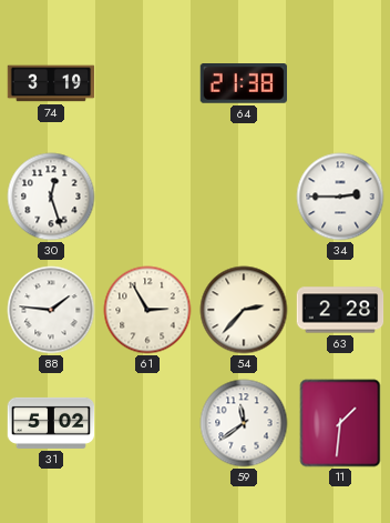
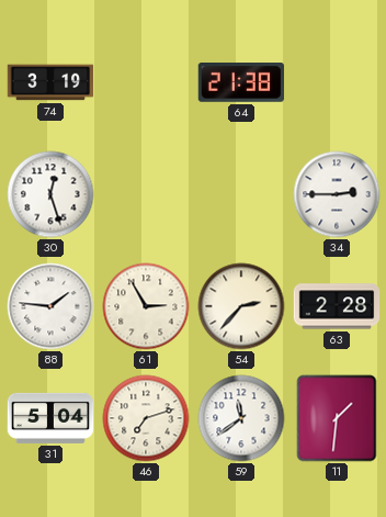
31: 5:02 -> 5:04 (50, 418)
46: none -> 7:12 (146, 418)
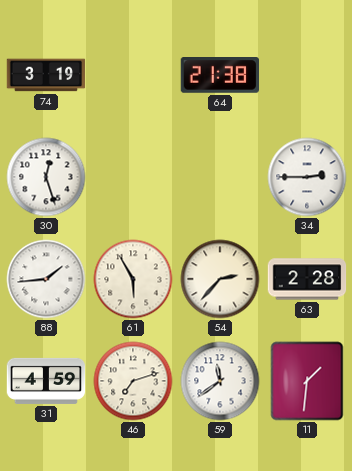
88: 1:46 -> 1:44 (46, 279)
61: 2:55 -> 5:55 (133, 279)
31: 5:04 -> 4:59 (46, 381)
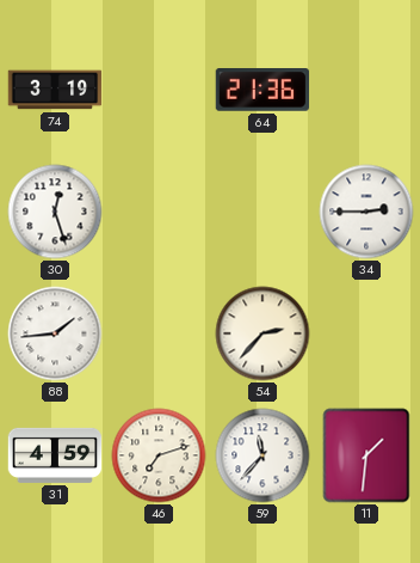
64: 21:38 -> 21:36 (261, 91)
61: 5:55 -> none (133, 279)
63: 2:28 -> none (307, 279)
59: 11:39 -> 11:37 (262, 455)
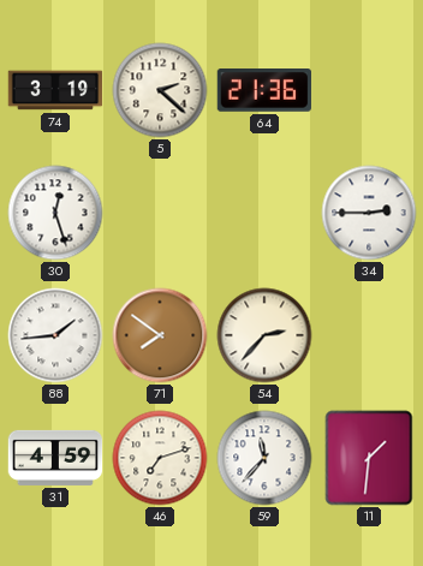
5: none -> 2:22 (160, 90)
71: none -> 7:51 (160, 335)
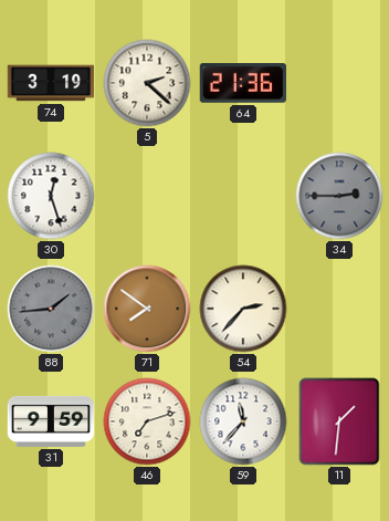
34 dial: white -> grey (339, 196)
88 dial: white -> grey (51, 309)
31: 4:59 -> 9:59 (51, 421)
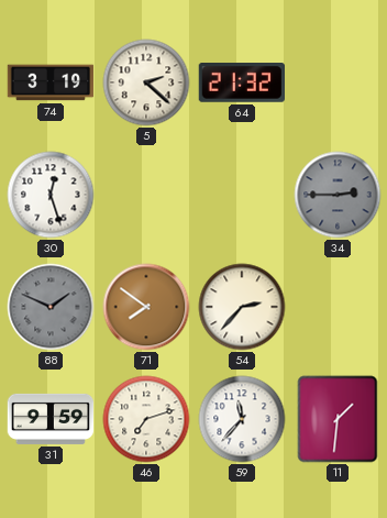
64: 21:36 -> 21:32 (241, 84)
88: 1:44 -> 1:49 (51, 307)
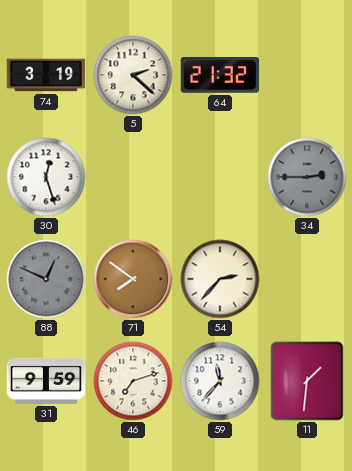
88: 1:49 -> 12:49 (46, 279)
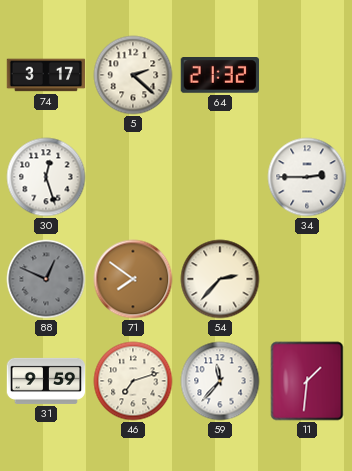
74: 3:19 -> 3:17 (46, 75)
34 dial: grey -> white (307, 177)
